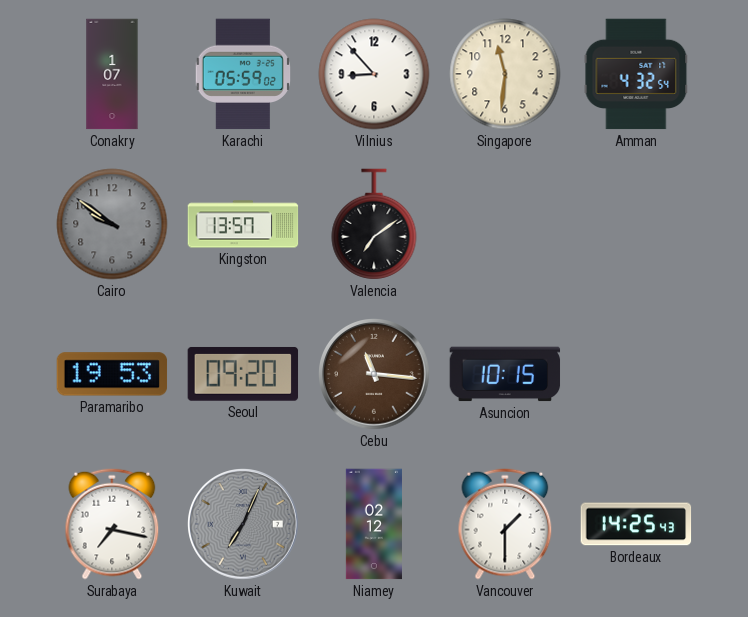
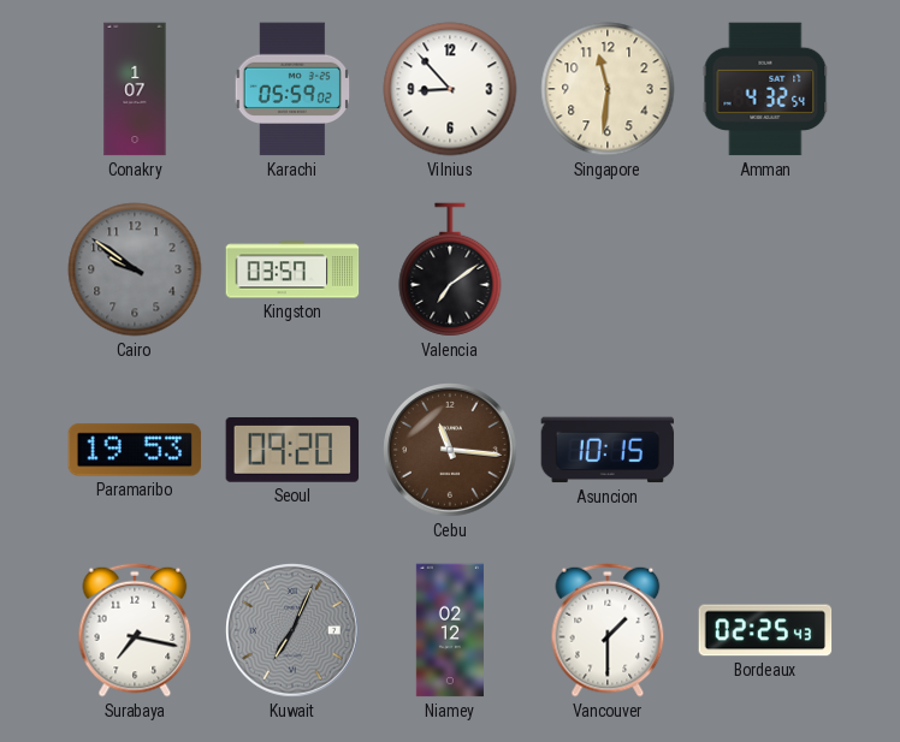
Kingston: 13:57 -> 03:57 (292, 269)
Bordeaux: 14:25 -> 02:25 (765, 630)
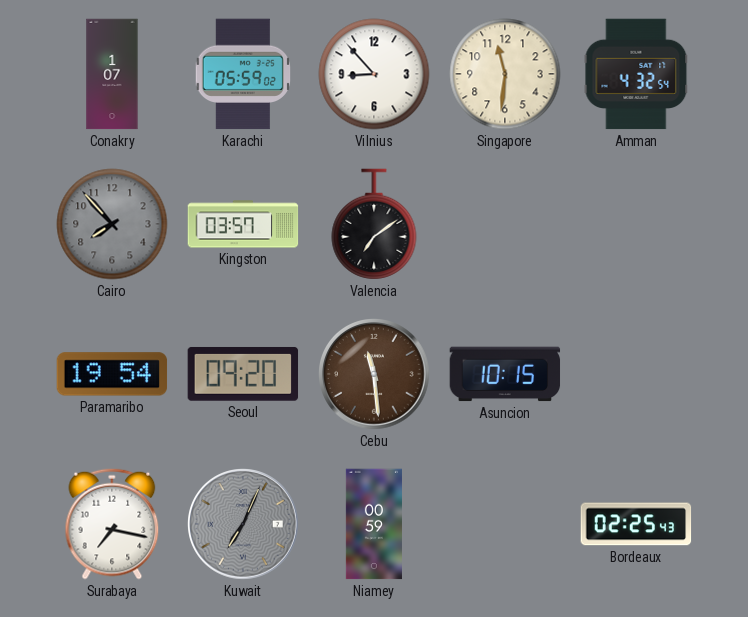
Cairo: 9:51 -> 7:53 (112, 224)
Paramaribo: 19:53 -> 19:54 (112, 374)
Cebu: 11:16 -> 11:29 (374, 374)
Niamey: 02:12 -> 00:59 (374, 524)
Vancouver: 1:30 -> none (608, 630)
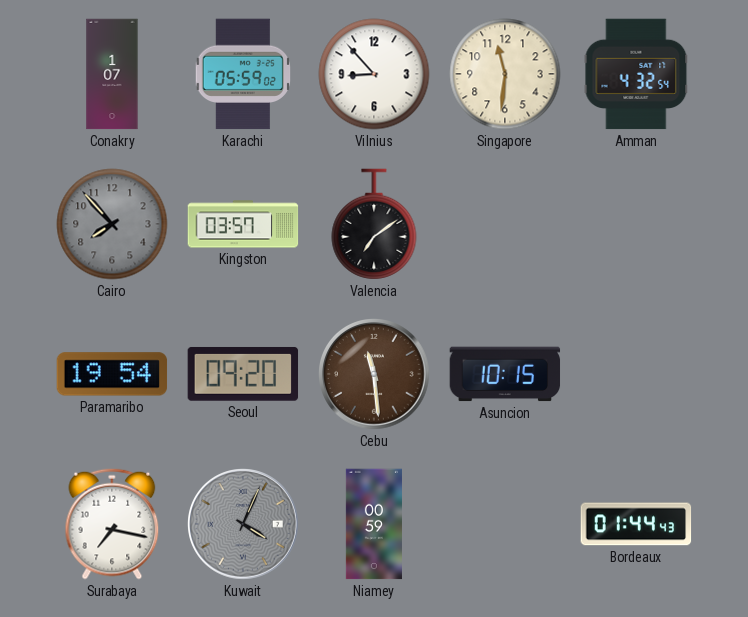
Kuwait: 7:04 -> 4:04 (243, 524)
Bordeaux: 02:25 -> 01:44 (636, 524)
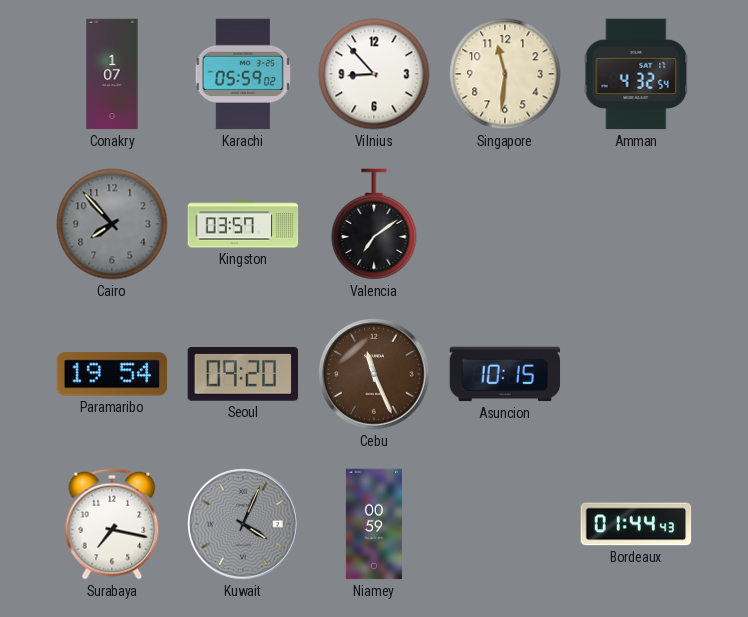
Cebu: 11:29 -> 11:26 (374, 374)
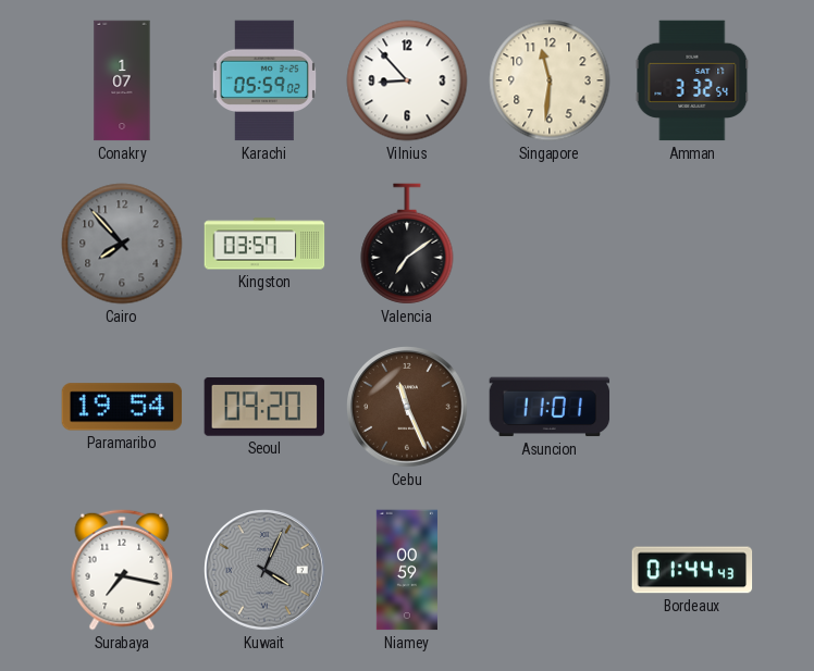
Amman: 4:32 -> 3:32 (692, 80)
Asuncion: 10:15 -> 11:01 (550, 407)
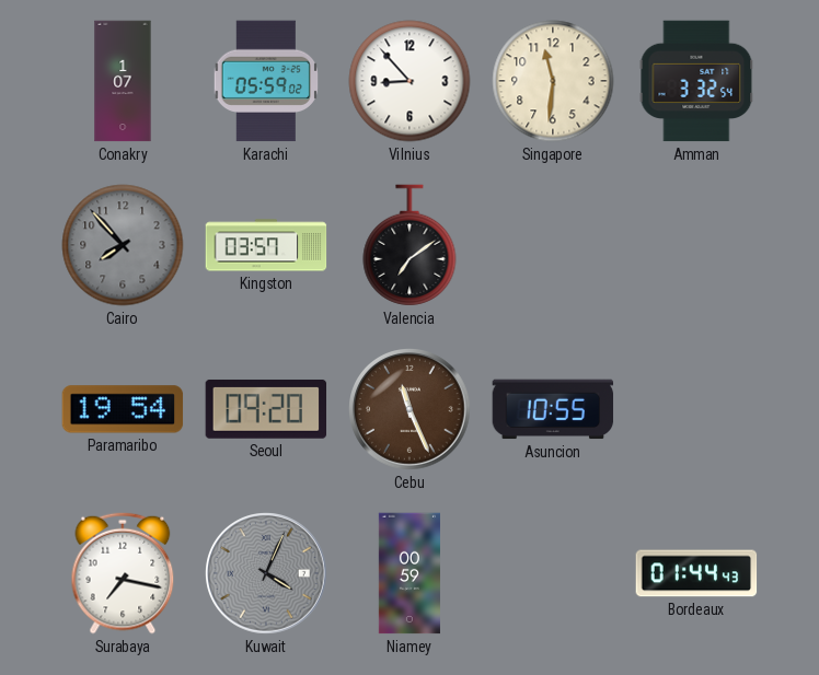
Asuncion: 11:01 -> 10:55 (553, 409)
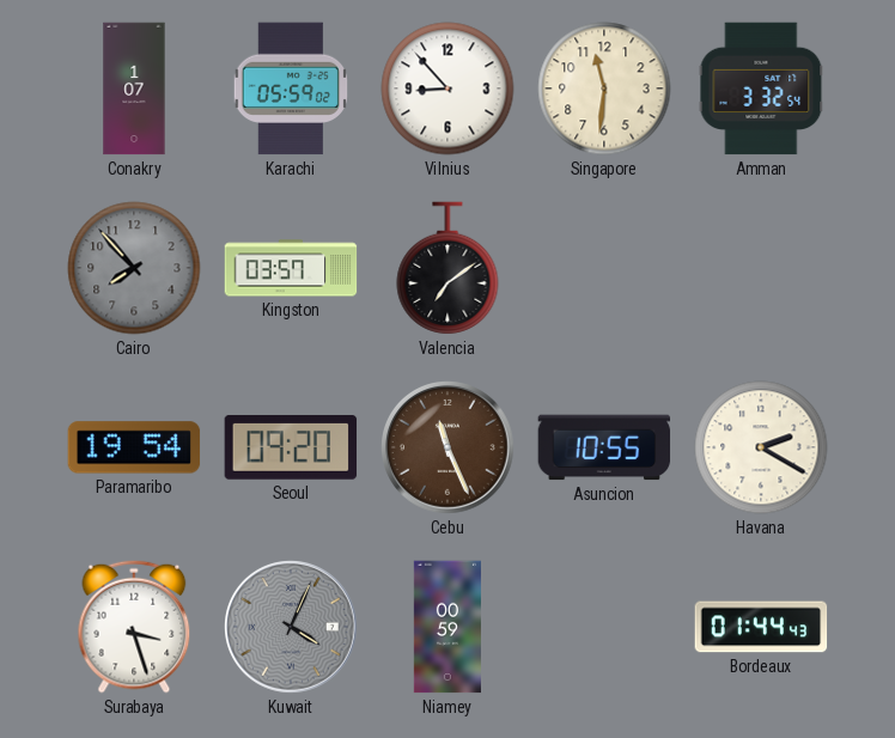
Havana: none -> 2:20 (761, 447)
Surabaya: 7:17 -> 3:27 (134, 627)
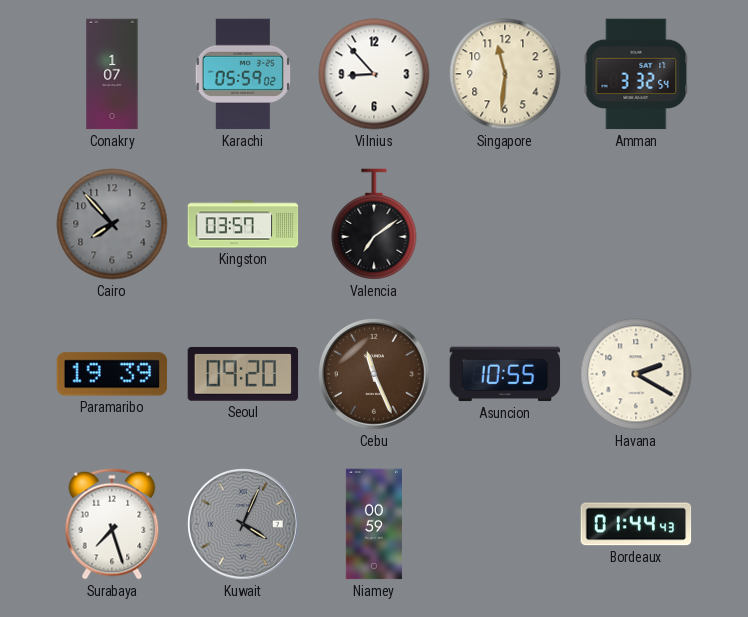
Paramaribo: 19:54 -> 19:39 (112, 374)
Surabaya: 3:27 -> 7:27 (112, 524)
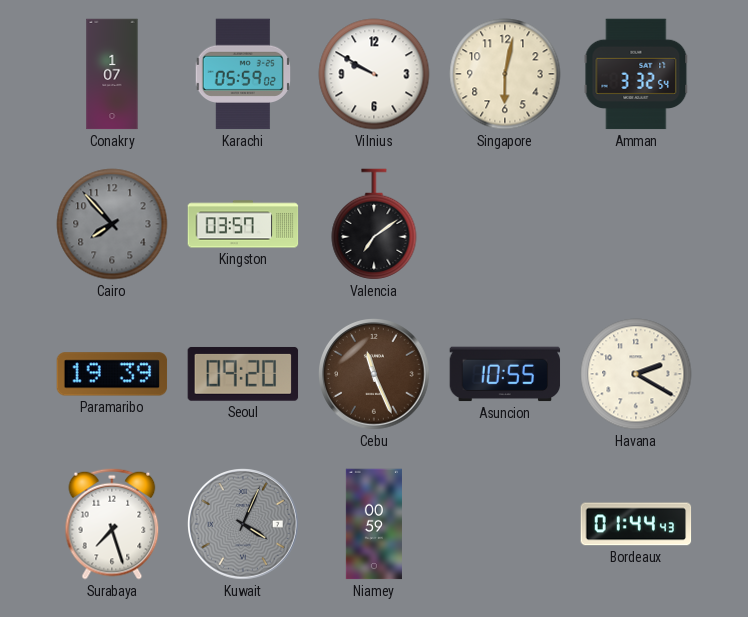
Vilnius: 8:53 -> 9:50 (374, 74)
Singapore: 11:31 -> 6:02 (505, 74)
